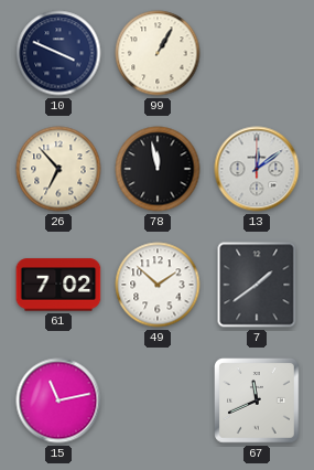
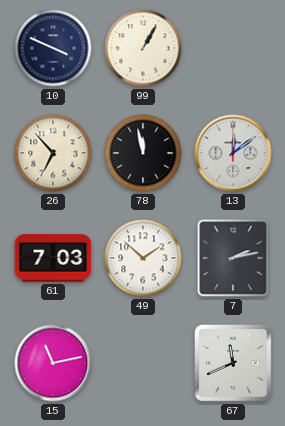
61: 7:02 -> 7:03 (53, 258)
7: 1:39 -> 2:13 (233, 258)
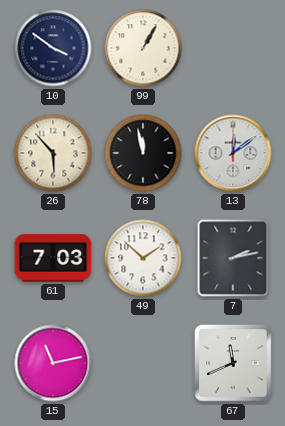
10: 3:49 -> 3:51 (53, 48)
26: 6:53 -> 5:53 (53, 153)
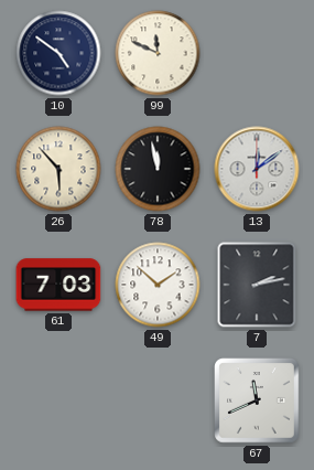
10: 3:51 -> 4:51 (58, 53)
99: 1:05 -> 11:49 (158, 53)
15: 11:13 -> none (53, 363)
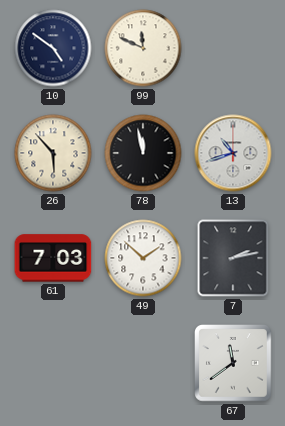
13: 12:09 -> 10:42 (233, 153)
67: 11:41 -> 11:39 (234, 364)
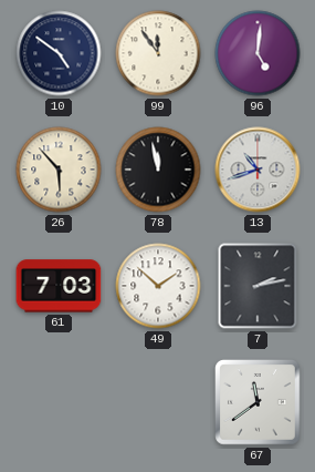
99: 11:49 -> 11:54 (158, 53)
96: none -> 5:01 (258, 53)
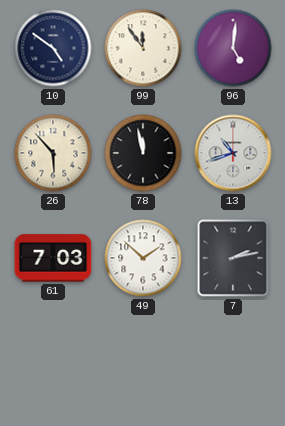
67: 11:39 -> none (259, 403)
